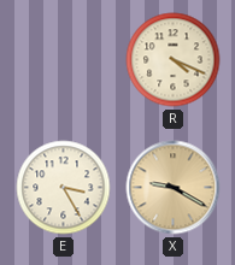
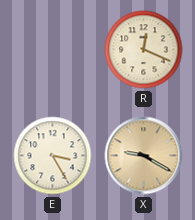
R: 4:19 -> 12:19 (144, 50)
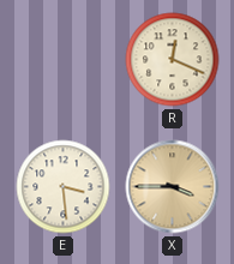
E: 3:25 -> 3:29 (64, 187)
X: 9:20 -> 3:45 (173, 187)
